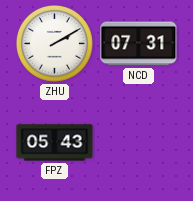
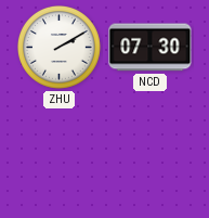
NCD: 07:31 -> 07:30 (151, 48)
FPZ: 05:43 -> none (55, 143)
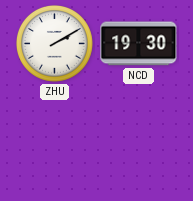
NCD: 07:30 -> 19:30 (139, 44)
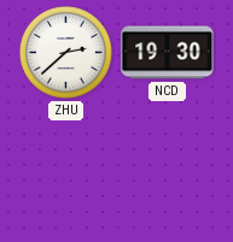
ZHU: 2:10 -> 2:38 (66, 53)
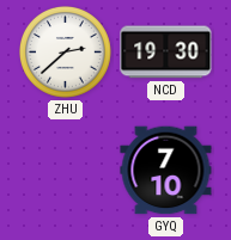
GYQ: none -> 7:10 (166, 171)
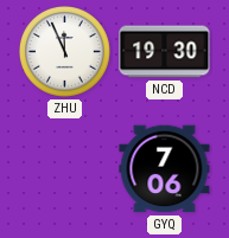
ZHU: 2:38 -> 11:56 (65, 52)
GYQ: 7:10 -> 7:06 (165, 169)
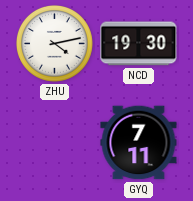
ZHU: 11:56 -> 4:13 (55, 44)
GYQ: 7:06 -> 7:11 (139, 143)
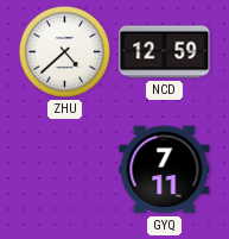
ZHU: 4:13 -> 4:38 (65, 52)
NCD: 19:30 -> 12:59 (165, 52)
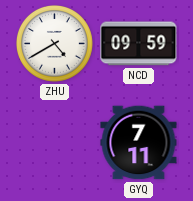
ZHU: 4:38 -> 4:40 (55, 44)
NCD: 12:59 -> 09:59 (139, 44)
